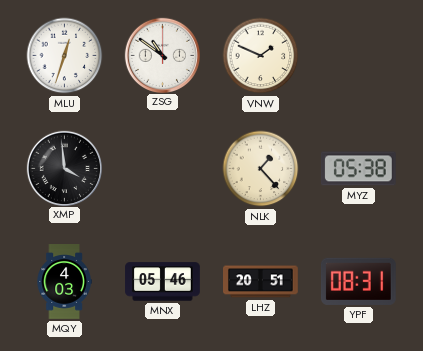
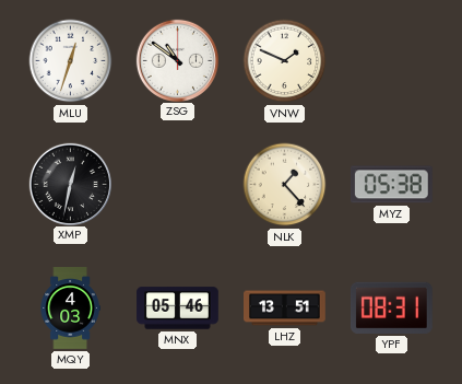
XMP: 3:59 -> 12:32 (70, 184)
LHZ: 20:51 -> 13:51 (285, 309)
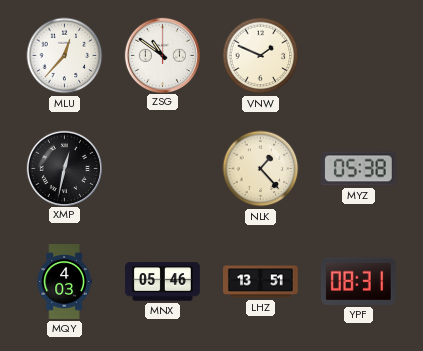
MLU: 12:33 -> 12:37 (65, 56)
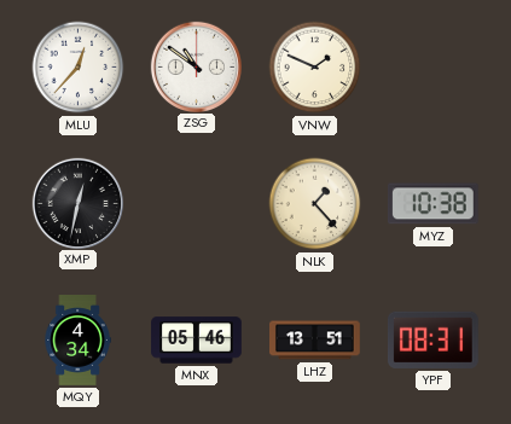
MYZ: 05:38 -> 10:38 (432, 204)
MQY: 4:03 -> 4:34 (77, 341)
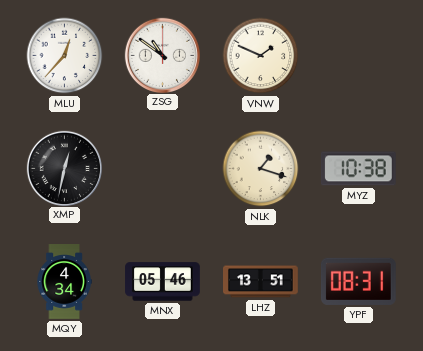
NLK: 1:23 -> 1:18 (261, 169)
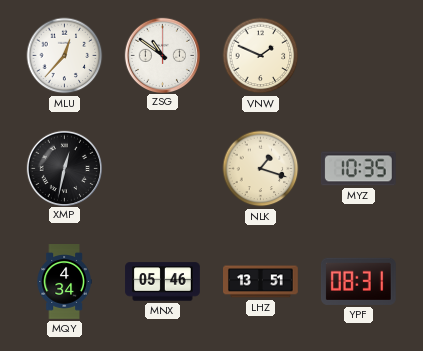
MYZ: 10:38 -> 10:35 (358, 169)
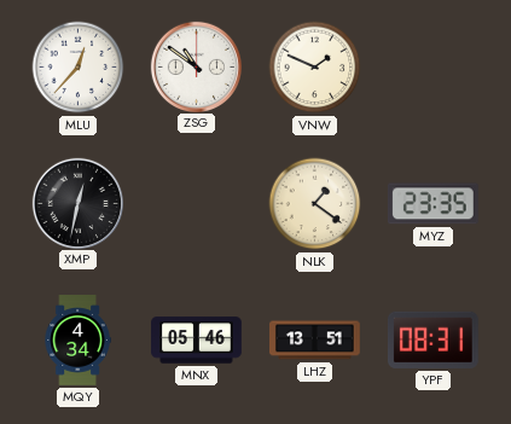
NLK: 1:18 -> 1:21 (315, 204)
MYZ: 10:35 -> 23:35 (432, 204)
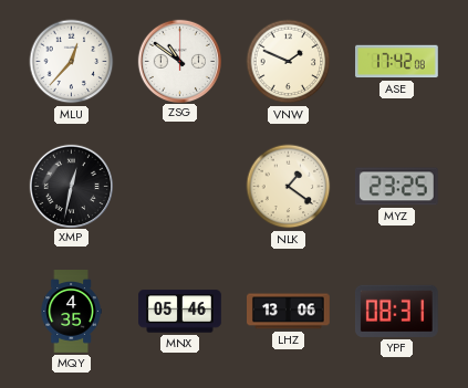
ASE: none -> 17:42 (397, 62)
MYZ: 23:35 -> 23:25 (396, 187)
MQY: 4:34 -> 4:35 (71, 312)
LHZ: 13:51 -> 13:06 (289, 312)
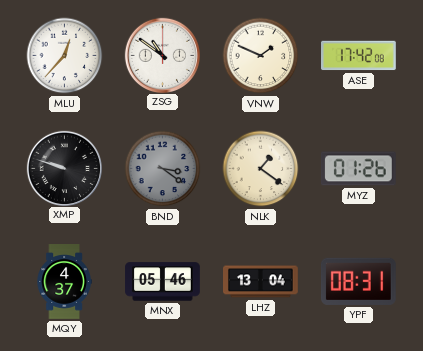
XMP: 12:32 -> 9:48 (64, 168)
BND: none -> 3:21 (163, 169)
MYZ: 23:25 -> 01:26 (358, 169)
MQY: 4:35 -> 4:37 (64, 282)
LHZ: 13:06 -> 13:04 (261, 282)
